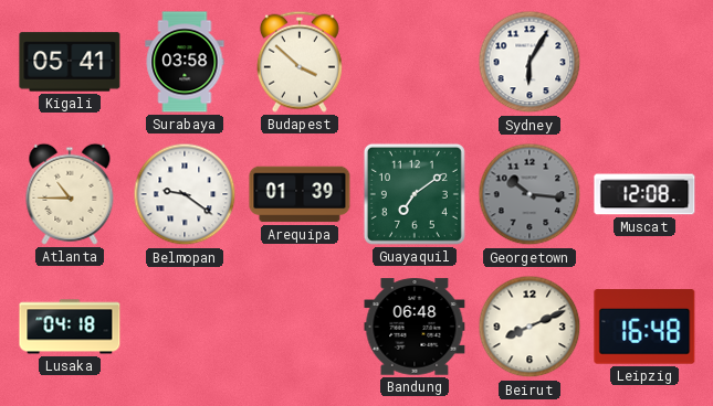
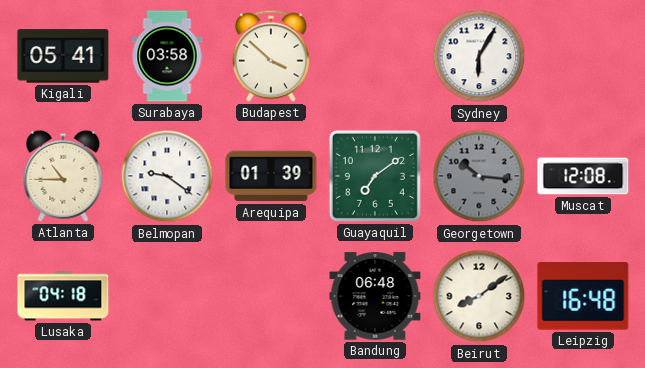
Beirut: 8:11 -> 8:09 (479, 296)
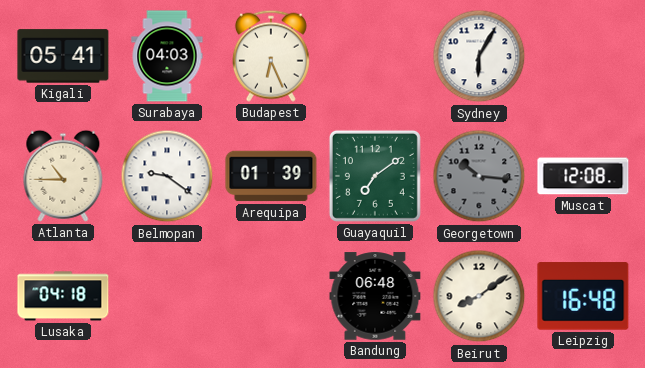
Surabaya: 03:58 -> 04:03 (167, 56)
Budapest: 3:52 -> 6:26 (271, 56)
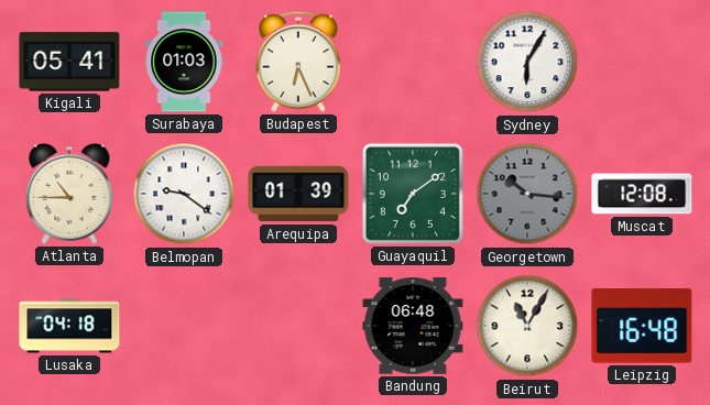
Surabaya: 04:03 -> 01:03 (184, 62)
Beirut: 8:09 -> 11:05 (527, 326)
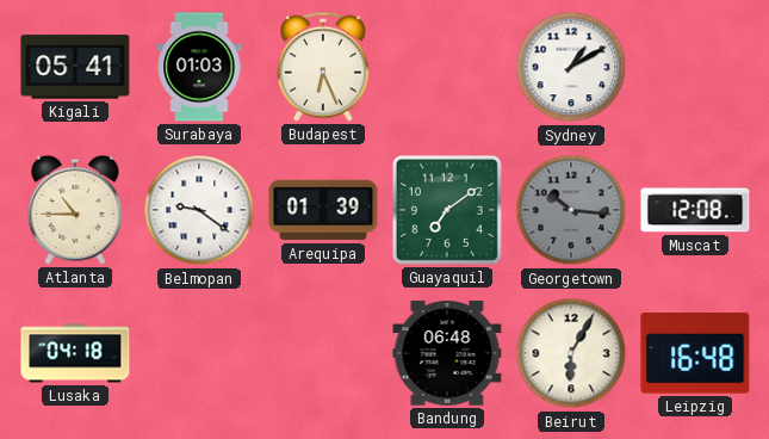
Sydney: 6:05 -> 1:10 (571, 67)
Beirut: 11:05 -> 6:05 (571, 353)
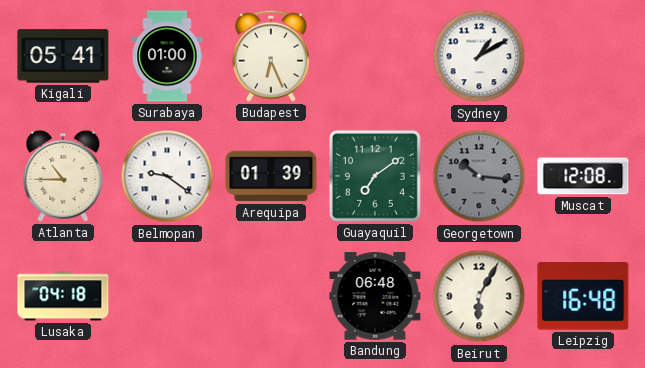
Surabaya: 01:03 -> 01:00 (167, 56)
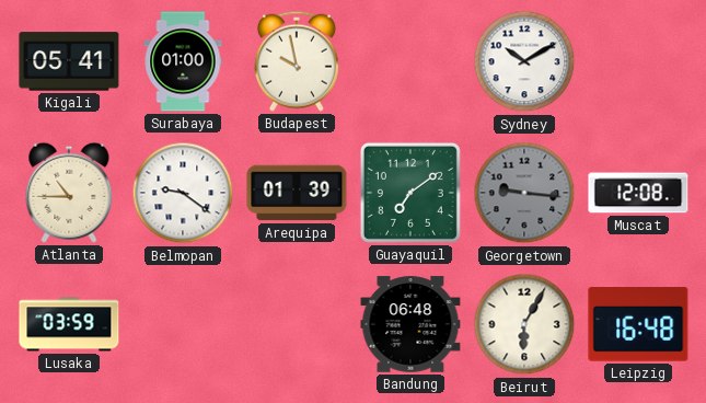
Budapest: 6:26 -> 9:58 (297, 61)
Sydney: 1:10 -> 10:10 (524, 61)
Georgetown: 10:16 -> 9:16 (524, 193)
Lusaka: 04:18 -> 03:59 (69, 324)
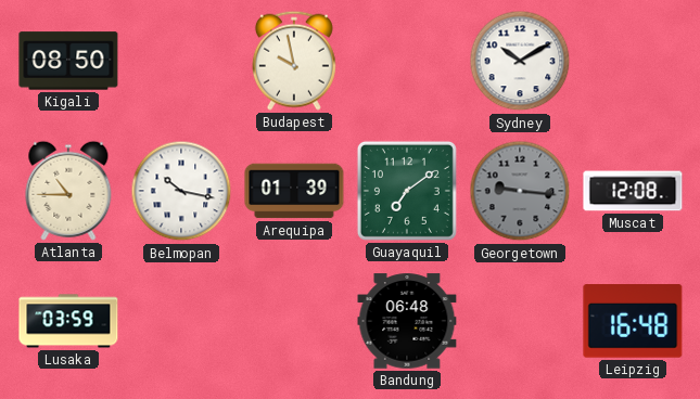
Kigali: 05:41 -> 08:50 (68, 61)
Surabaya: 01:00 -> none (183, 61)
Belmopan: 9:21 -> 10:17 (181, 191)
Beirut: 6:05 -> none (524, 324)
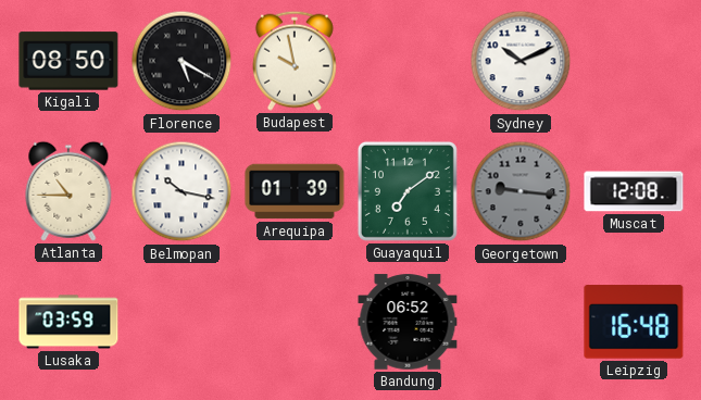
Florence: none -> 5:20 (181, 61)
Sydney: 10:10 -> 10:11 (521, 61)
Bandung: 06:48 -> 06:52 (408, 322)
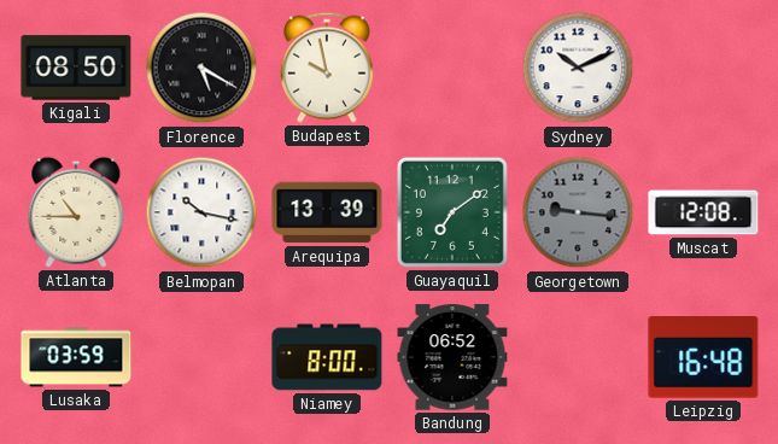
Arequipa: 01:39 -> 13:39 (327, 212)
Niamey: none -> 8:00 (327, 357)
